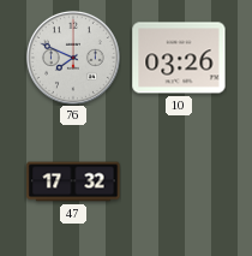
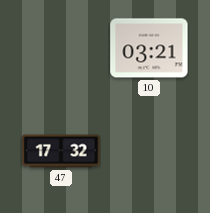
76: 7:49 -> none (73, 58)
10: 03:26 -> 03:21 (149, 48)
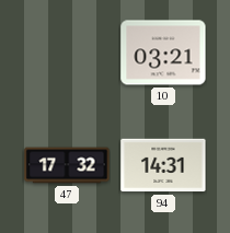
94: none -> 14:31 (163, 165)
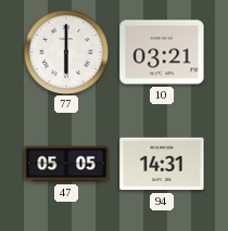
77: none -> 6:00 (66, 52)
47: 17:32 -> 05:05 (66, 164)
